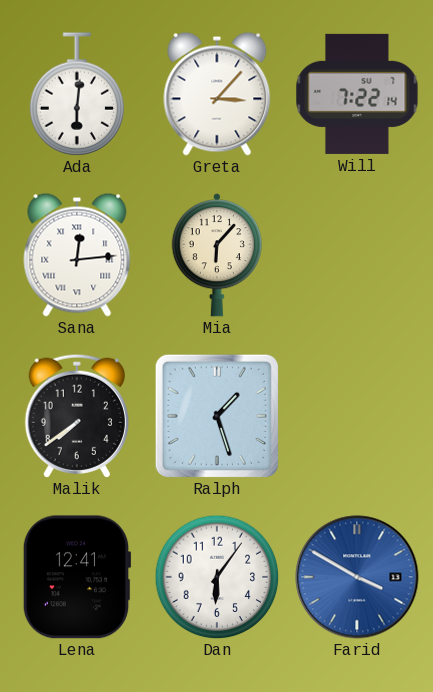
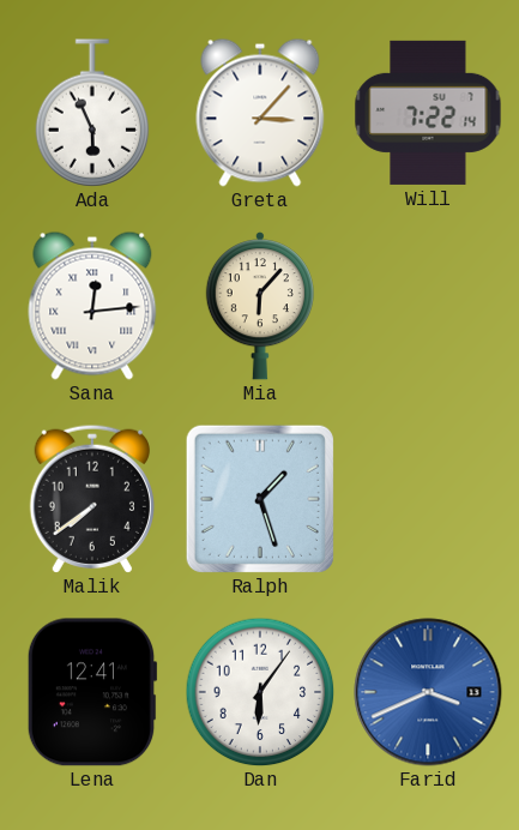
Ada: 6:01 -> 5:56 (92, 113)
Farid: 3:50 -> 3:41 (428, 692)
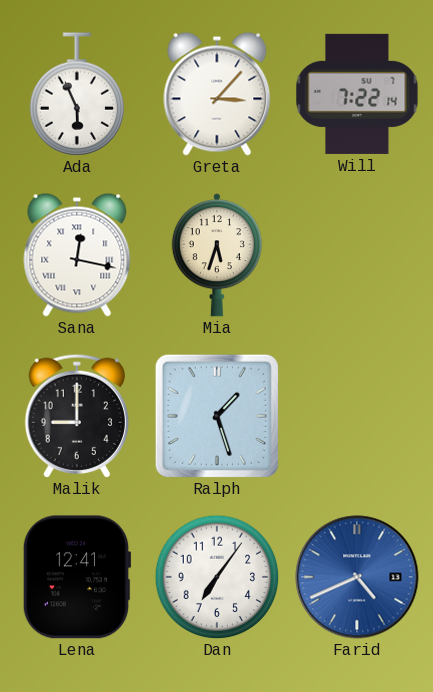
Sana: 12:14 -> 12:17 (77, 255)
Mia: 6:07 -> 5:33 (217, 255)
Malik: 7:39 -> 9:00 (77, 416)
Dan: 6:06 -> 7:06 (217, 577)
Farid: 3:41 -> 4:41 (357, 577)
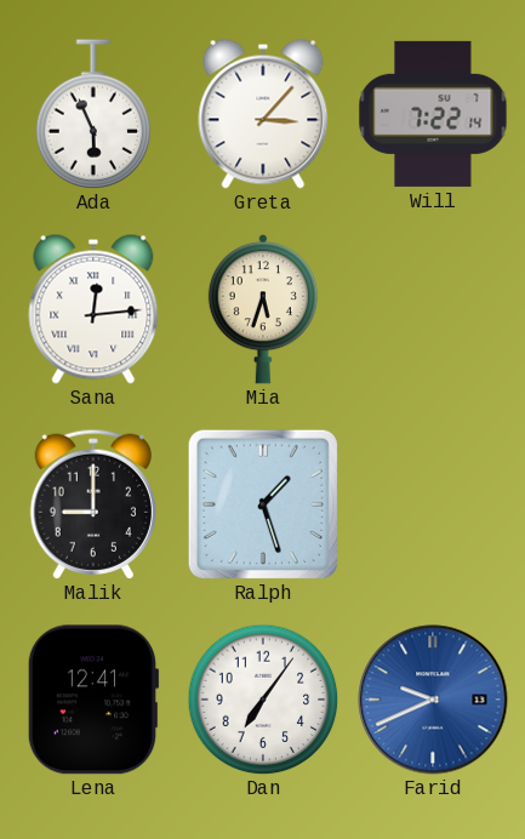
Sana: 12:17 -> 12:14 (93, 309)
Farid: 4:41 -> 9:41 (433, 700)
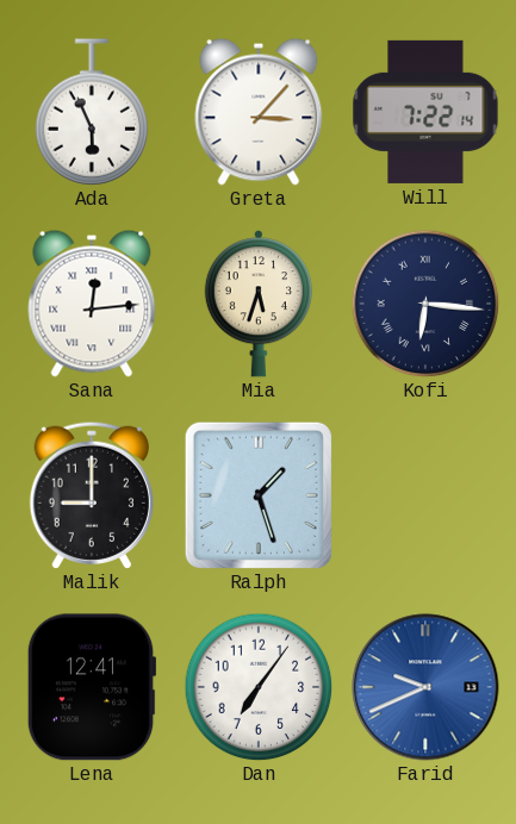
Kofi: none -> 6:16 (425, 304)
